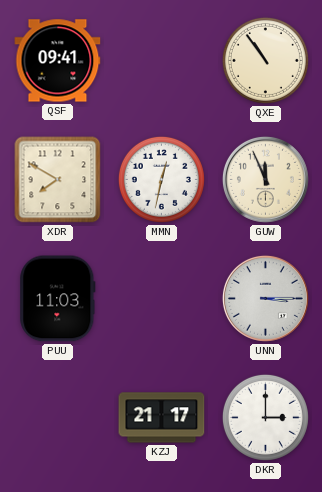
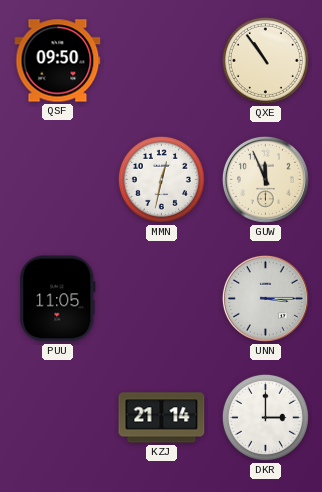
QSF: 09:41 -> 09:50 (58, 61)
XDR: 7:50 -> none (58, 180)
PUU: 11:03 -> 11:05 (58, 299)
KZJ: 21:17 -> 21:14 (162, 418)
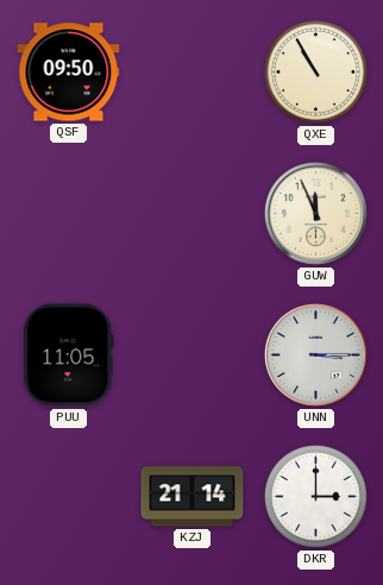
QXE: 10:54 -> 10:55 (315, 71)
MMN: 12:32 -> none (161, 179)
